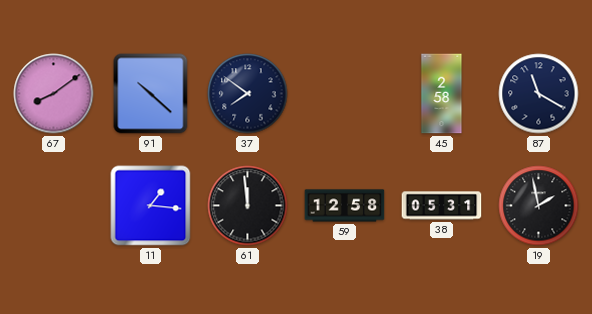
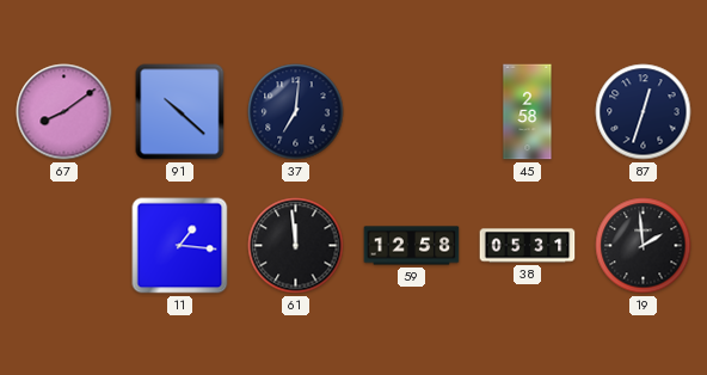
37: 7:51 -> 7:01 (296, 112)
87: 11:20 -> 12:33 (644, 112)
19: 1:58 -> 1:59 (644, 246)
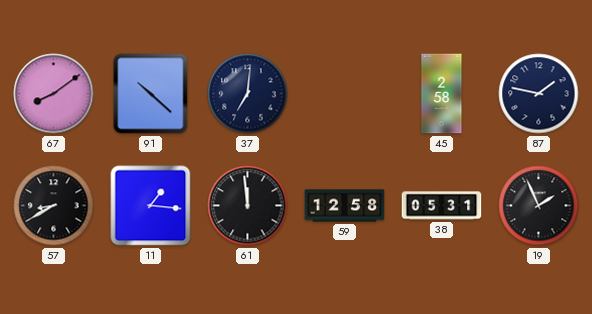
87: 12:33 -> 1:47 (539, 94)
57: none -> 8:40 (54, 206)
19: 1:59 -> 1:56 (539, 206)
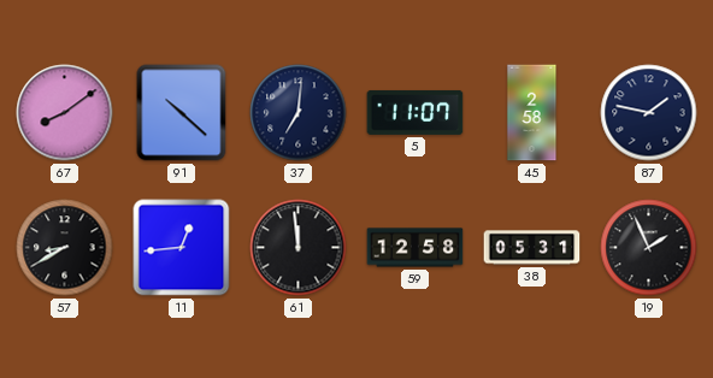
5: none -> 11:07 (416, 112)
11: 1:16 -> 12:44 (182, 248)
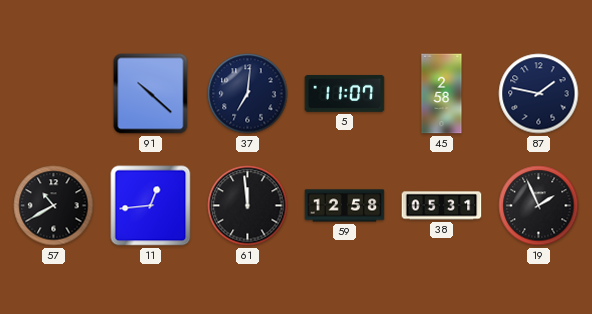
67: 8:09 -> none (65, 113)
57: 8:40 -> 10:40 (54, 206)
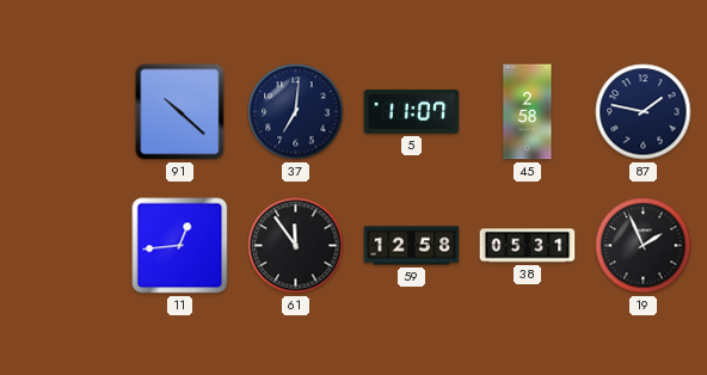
57: 10:40 -> none (54, 206)
61: 11:59 -> 11:54 (296, 246)
